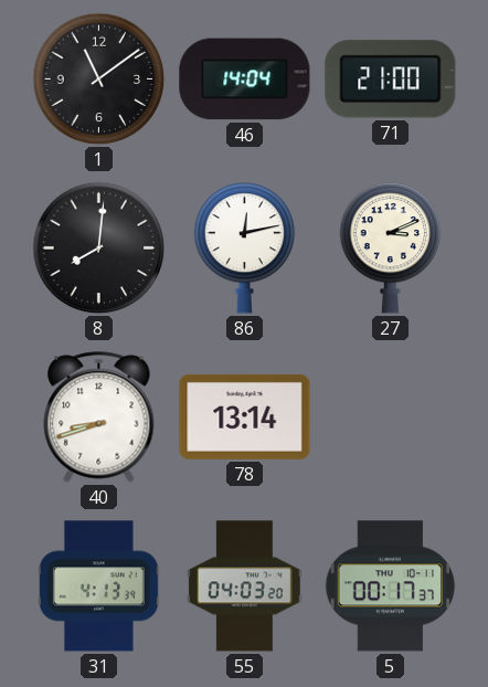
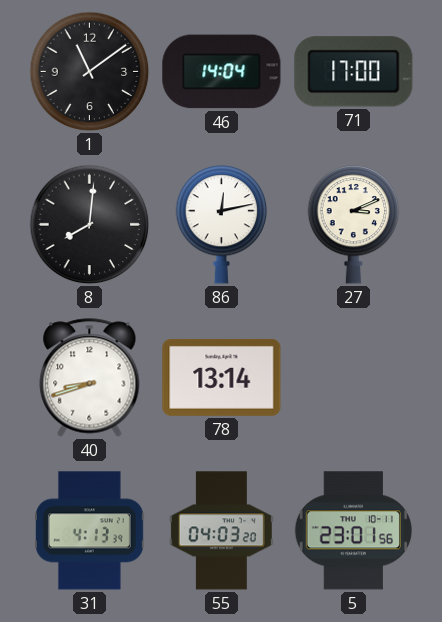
71: 21:00 -> 17:00 (354, 72)
5: 00:17 -> 23:01 (353, 531)
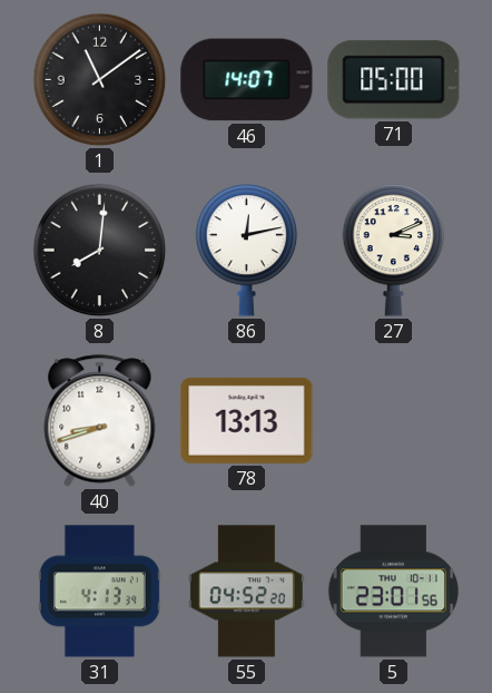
46: 14:04 -> 14:07 (247, 80)
71: 17:00 -> 05:00 (394, 80)
78: 13:14 -> 13:13 (247, 420)
55: 04:03 -> 04:52 (246, 592)
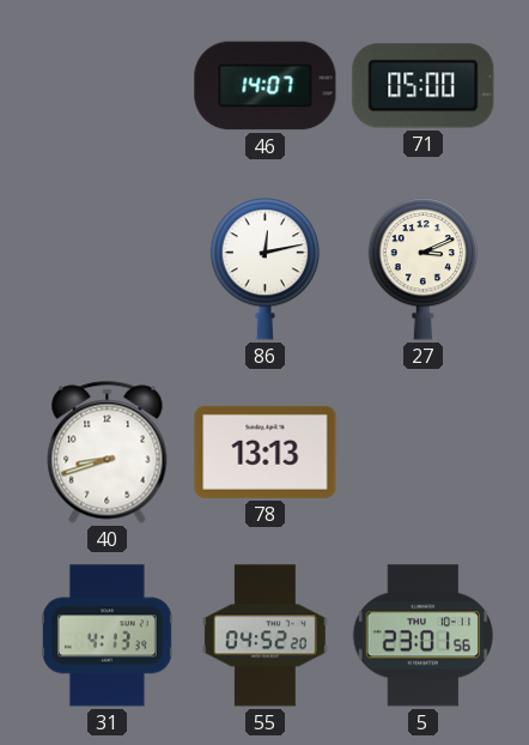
1: 11:09 -> none (100, 80)
8: 8:01 -> none (100, 251)
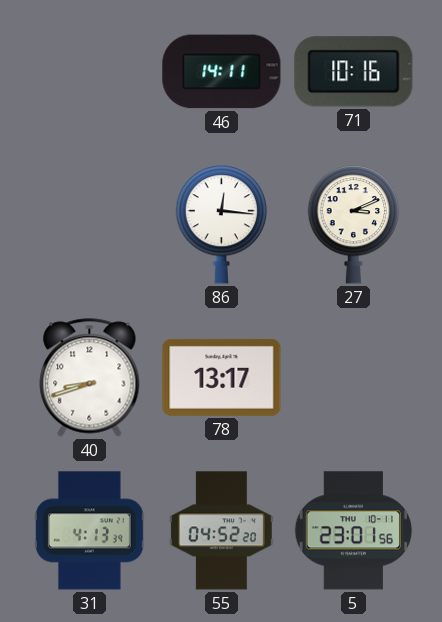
46: 14:07 -> 14:11 (222, 72)
71: 05:00 -> 10:16 (354, 72)
86: 12:13 -> 12:16 (222, 224)
78: 13:13 -> 13:17 (222, 377)
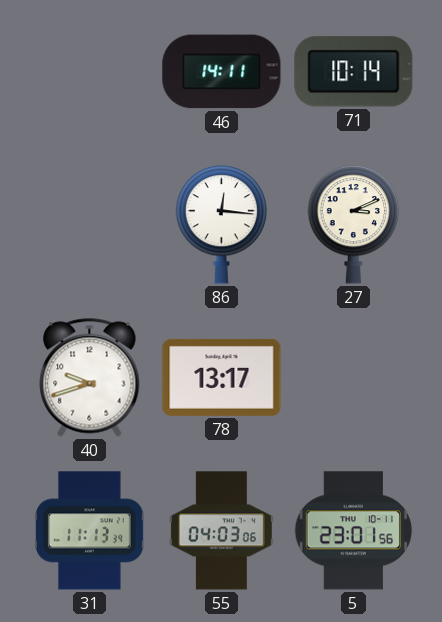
71: 10:16 -> 10:14 (354, 72)
40: 8:42 -> 9:42 (90, 378)
31: 4:13 -> 11:13 (89, 531)
55: 04:52 -> 04:03 (221, 531)
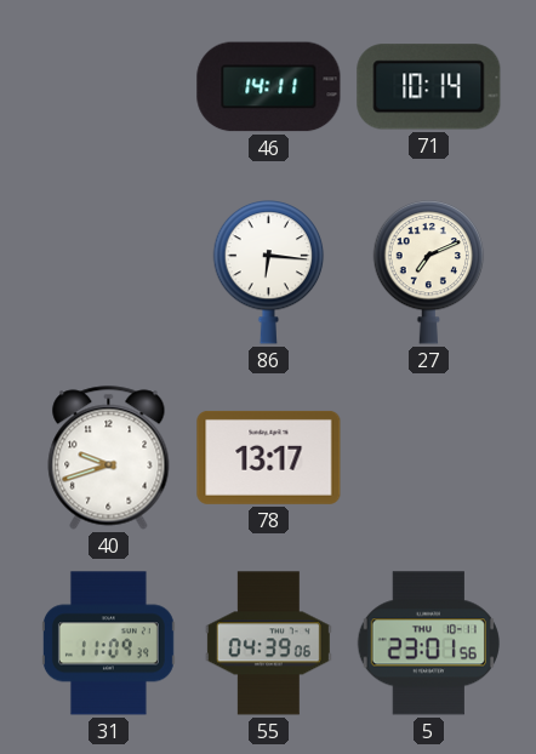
86: 12:16 -> 6:16 (269, 272)
27: 3:11 -> 7:11 (429, 272)
31: 11:13 -> 11:09 (108, 644)
55: 04:03 -> 04:39 (268, 644)
